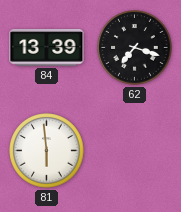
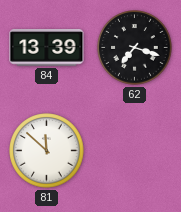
81: 5:59 -> 11:52 (47, 151)
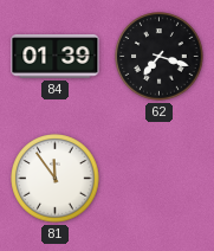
84: 13:39 -> 01:39 (56, 57)
81: 11:52 -> 11:54 (56, 179)
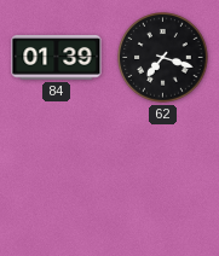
81: 11:54 -> none (56, 179)
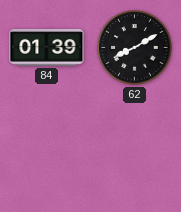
62: 7:18 -> 8:10 (135, 48)
